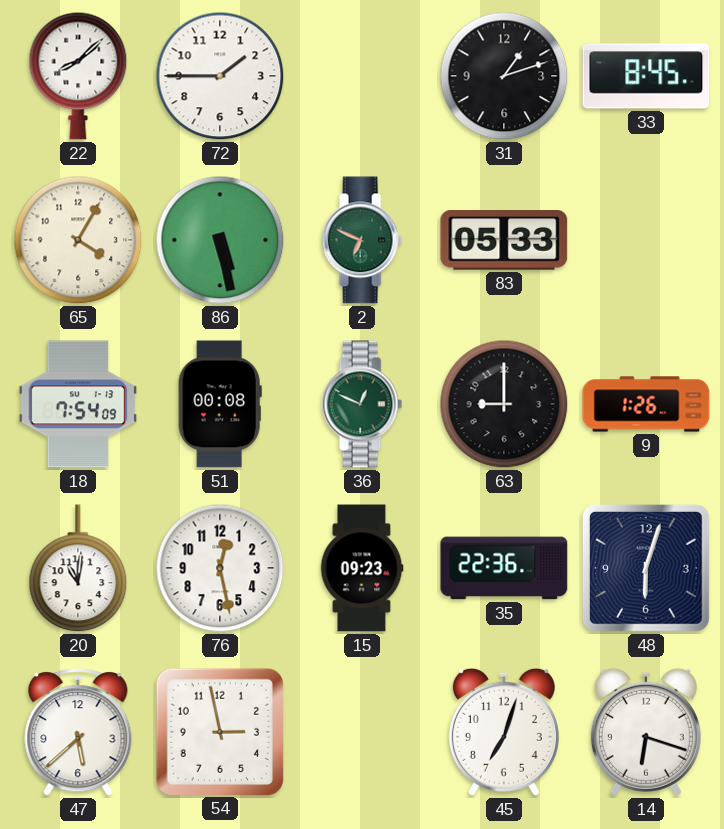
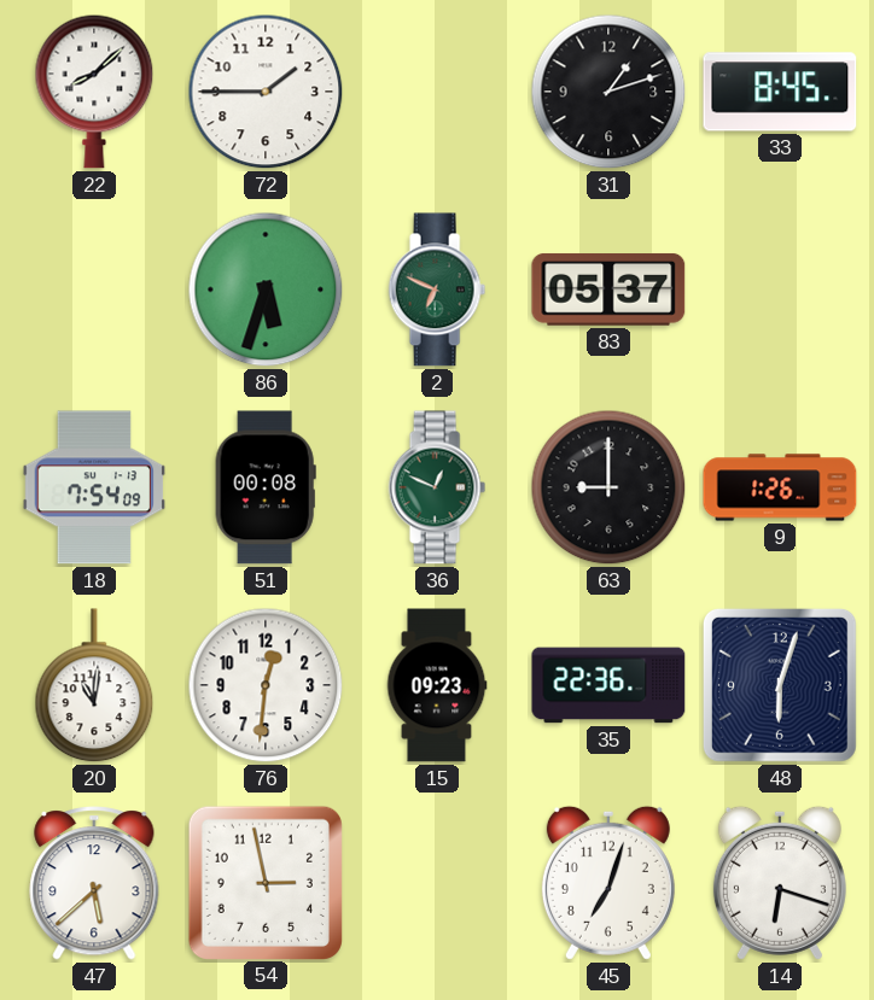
65: 4:05 -> none (78, 240)
86: 5:28 -> 5:33 (266, 290)
83: 05:33 -> 05:37 (608, 291)
76: 12:28 -> 12:31 (266, 685)
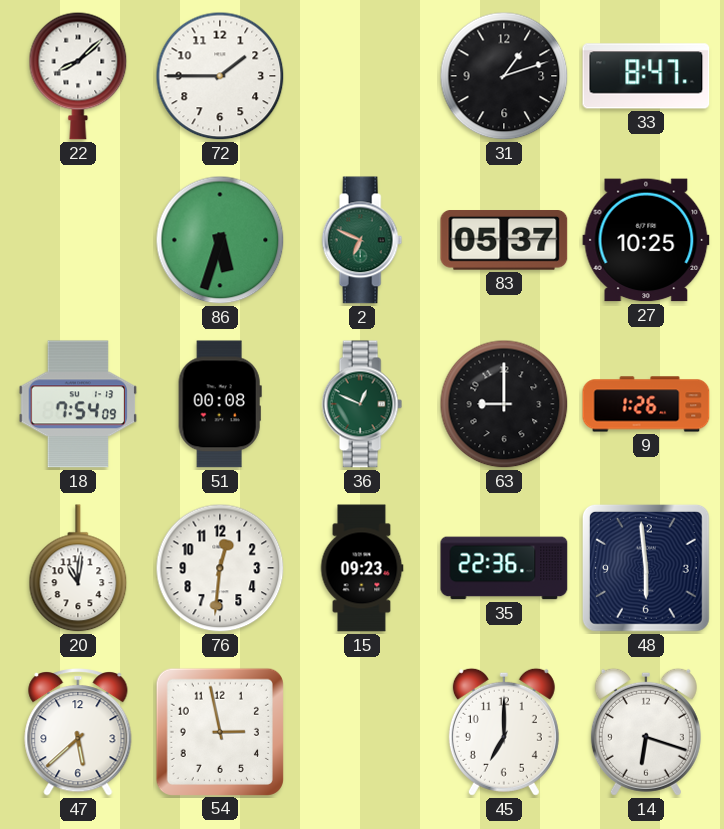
33: 8:45 -> 8:47 (646, 76)
27: none -> 10:25 (646, 240)
48: 6:03 -> 5:59 (646, 568)
45: 7:03 -> 7:00 (504, 732)
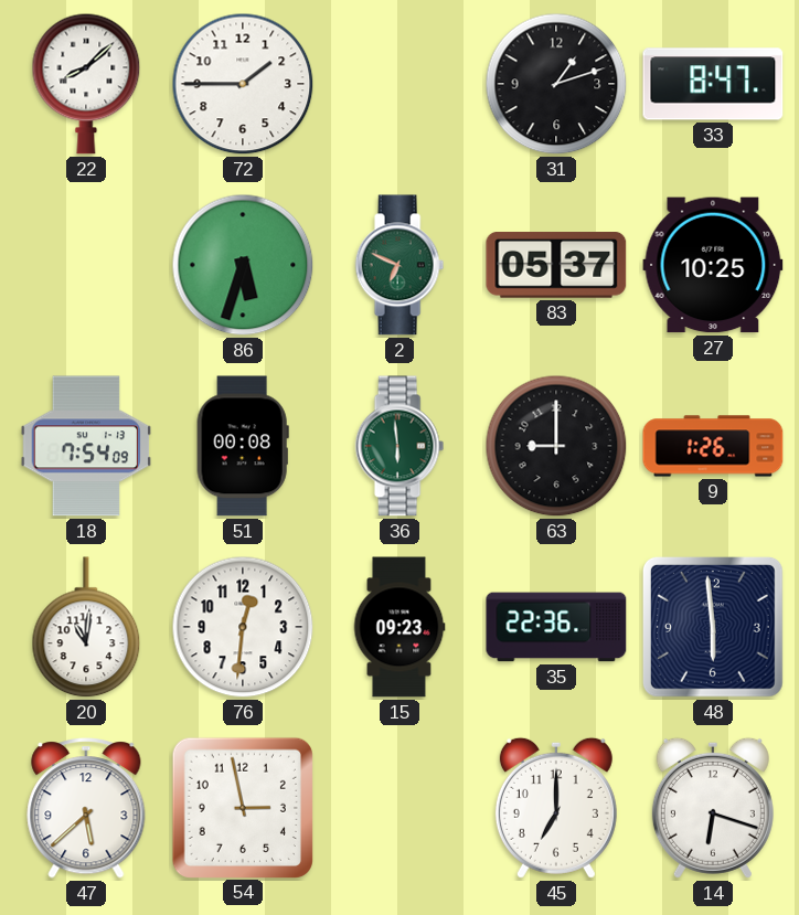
36: 12:49 -> 5:59 (399, 446)
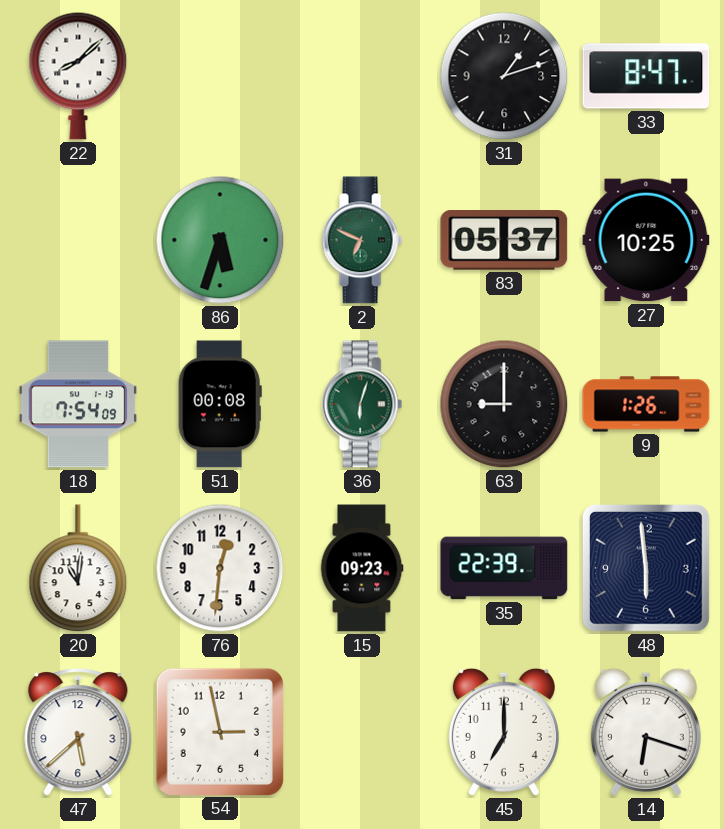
72: 1:45 -> none (243, 84)
36: 5:59 -> 6:03 (362, 404)
35: 22:36 -> 22:39 (504, 568)
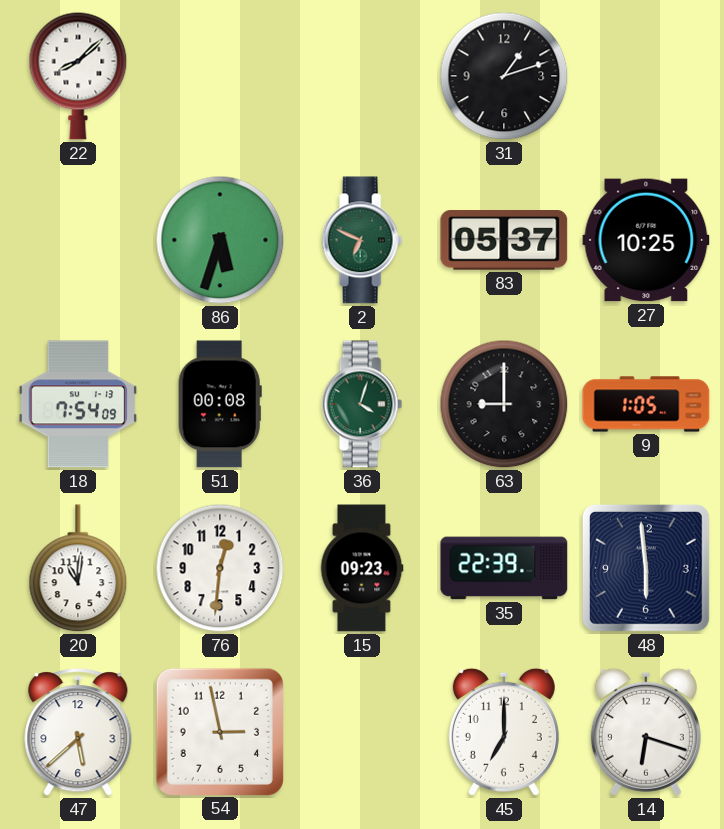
33: 8:47 -> none (646, 76)
36: 6:03 -> 4:03 (362, 404)
9: 1:26 -> 1:05 (646, 404)
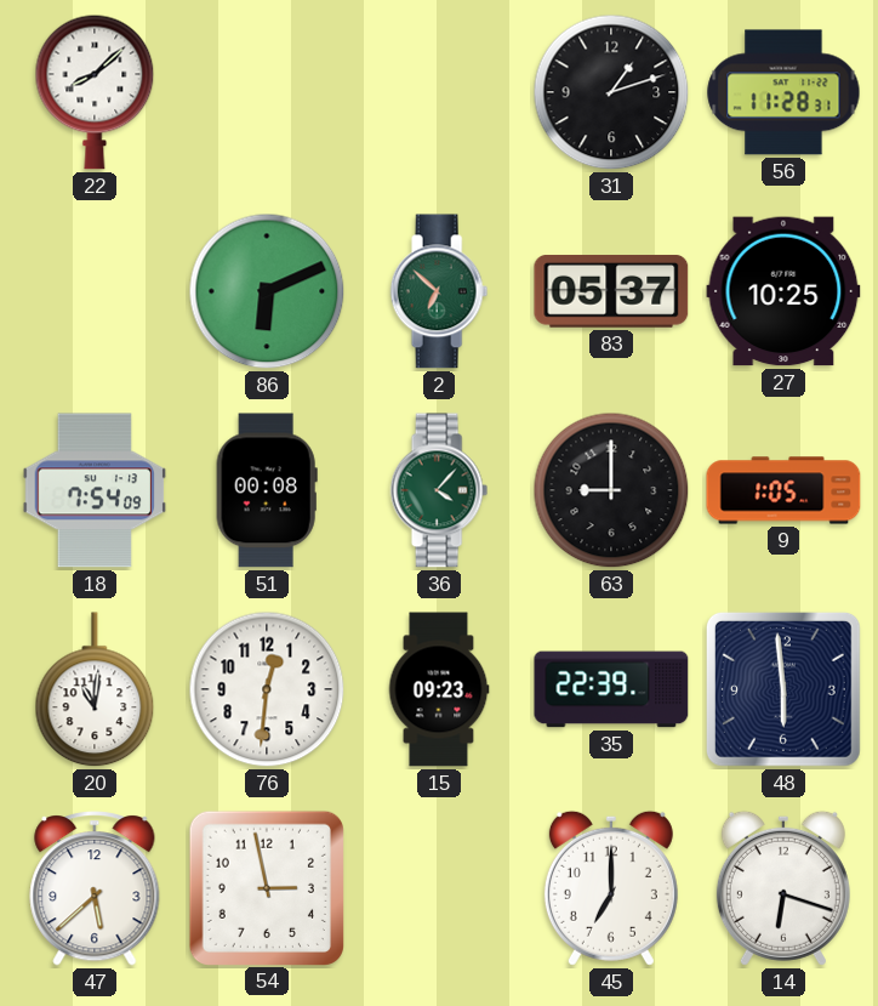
56: none -> 11:28 (783, 92)
86: 5:33 -> 6:11 (267, 291)
2: 6:49 -> 6:52 (439, 291)
36: 4:03 -> 4:07 (439, 490)
